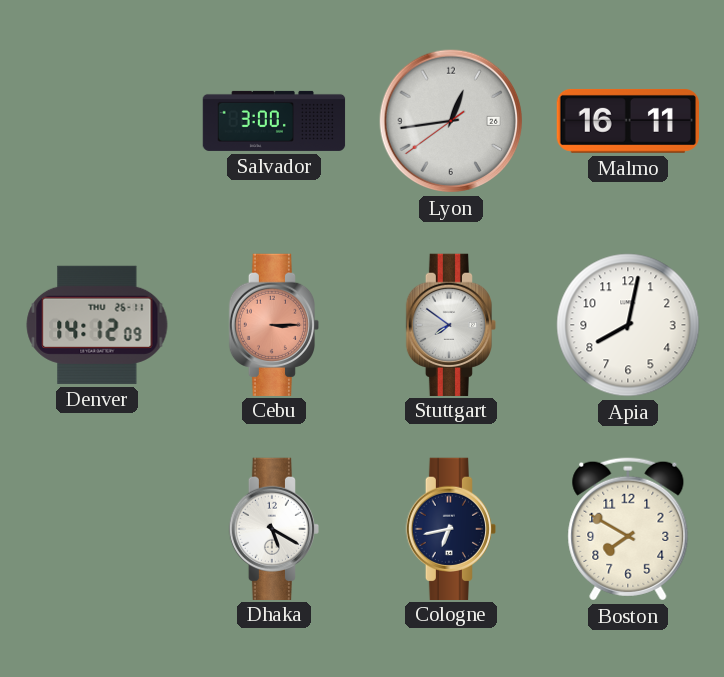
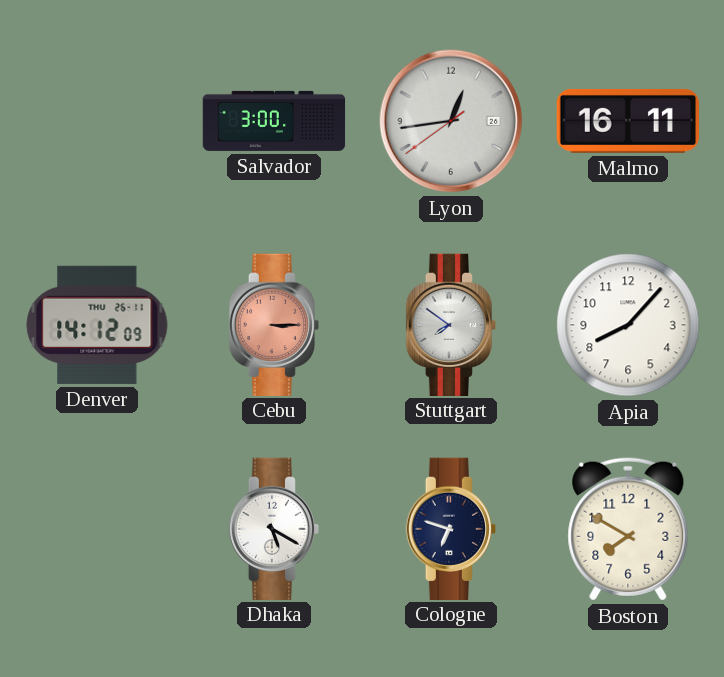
Apia: 8:02 -> 8:07 (628, 325)
Cologne: 6:43 -> 6:48 (451, 528)
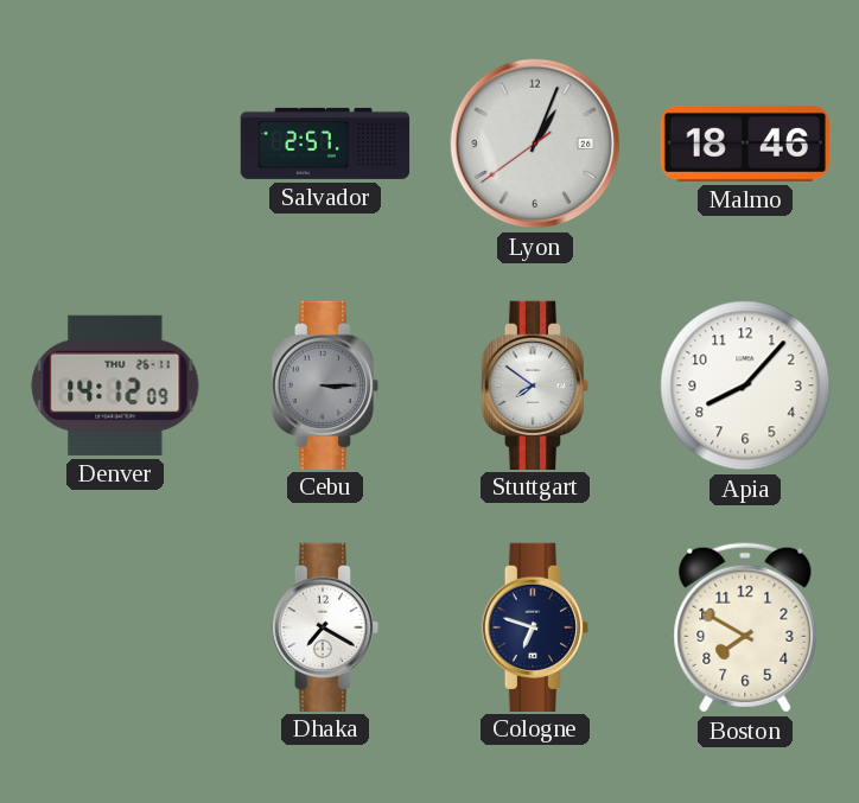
Salvador: 3:00 -> 2:57 (325, 144)
Lyon: 12:43 -> 1:03 (535, 144)
Malmo: 16:11 -> 18:46 (744, 144)
Cebu dial: salmon -> grey (325, 384)
Dhaka: 5:20 -> 7:20 (325, 626)
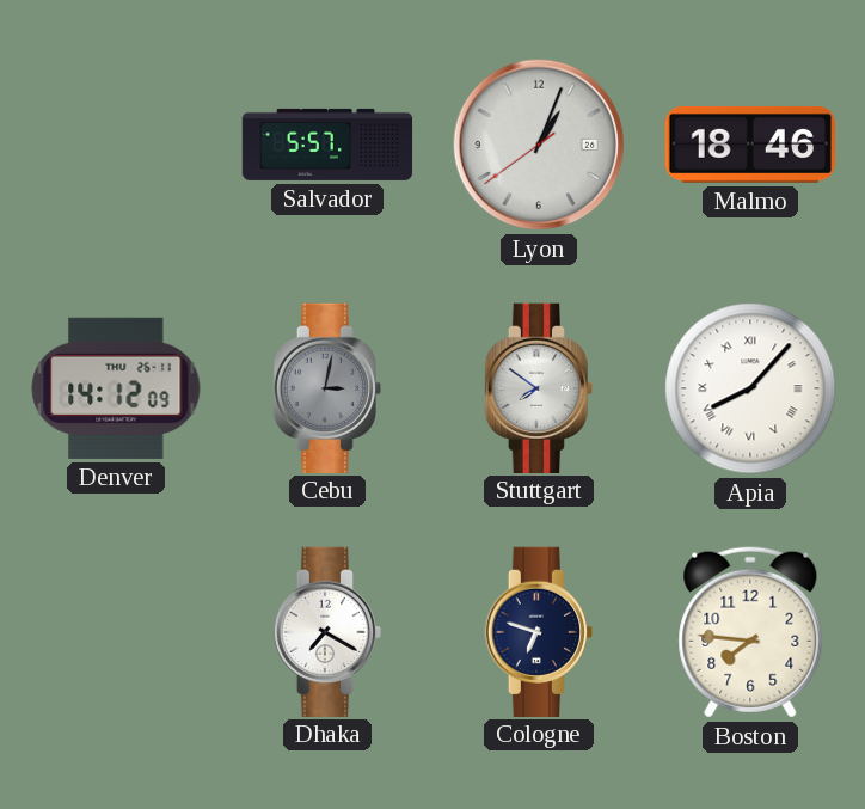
Salvador: 2:57 -> 5:57 (327, 145)
Cebu: 3:15 -> 3:02 (327, 387)
Apia numerals: Arabic -> Roman (750, 388)
Boston: 7:50 -> 7:46 (750, 632)
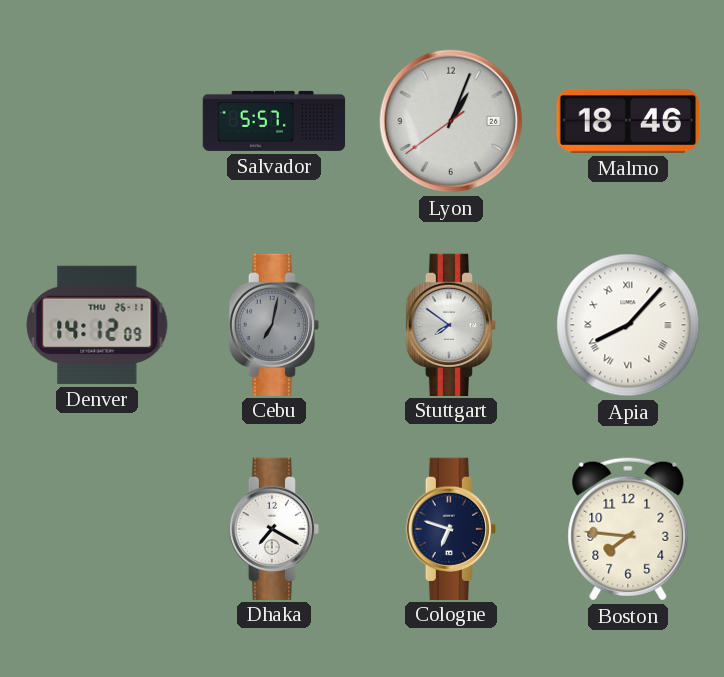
Cebu: 3:02 -> 7:02 (274, 324)
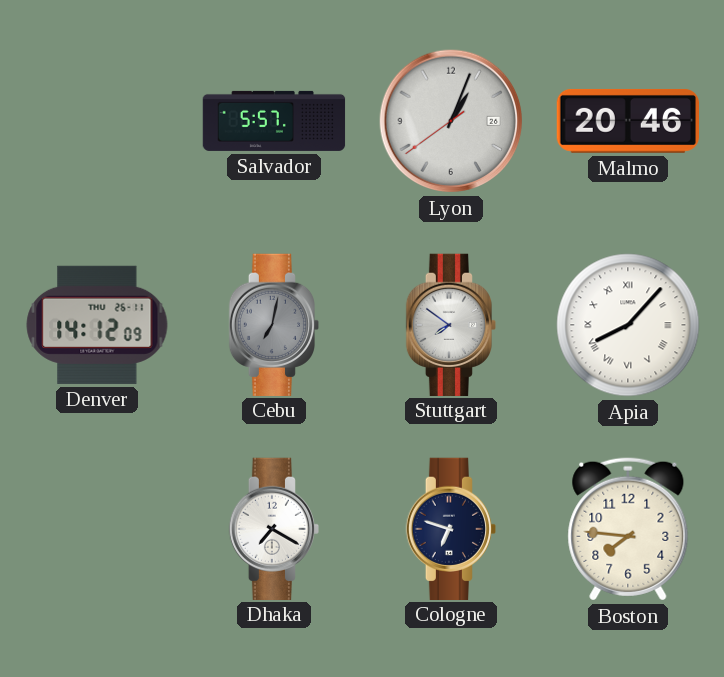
Malmo: 18:46 -> 20:46 (627, 121)
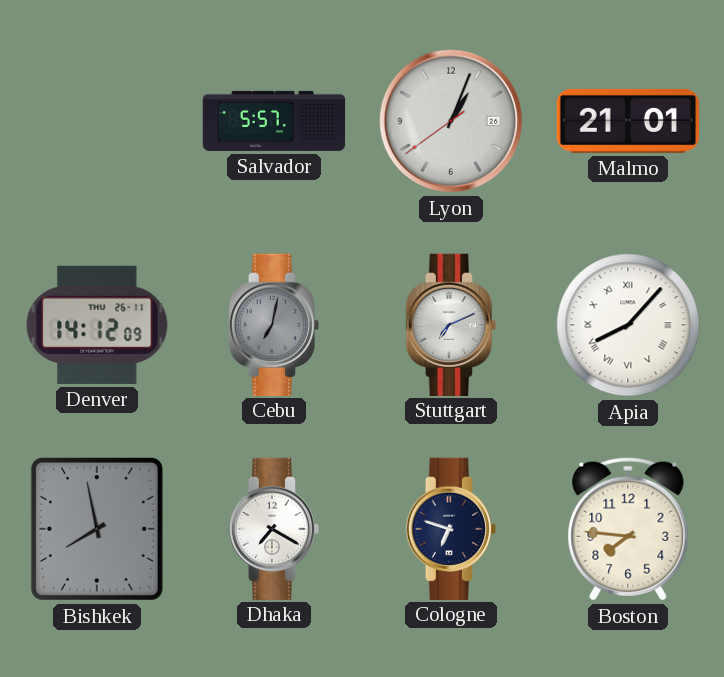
Malmo: 20:46 -> 21:01 (627, 121)
Stuttgart: 7:51 -> 7:11 (451, 324)
Bishkek: none -> 7:58 (97, 529)
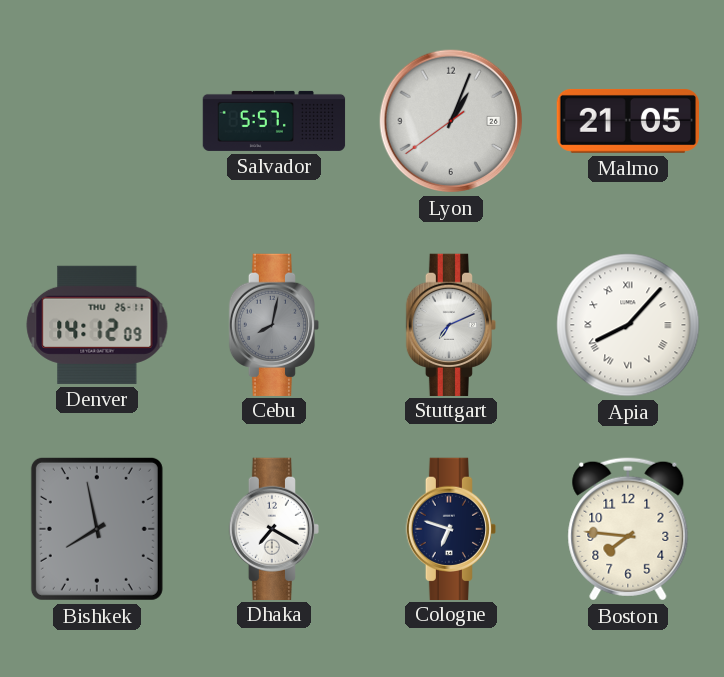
Malmo: 21:01 -> 21:05 (627, 121)
Cebu: 7:02 -> 8:02 (274, 324)
